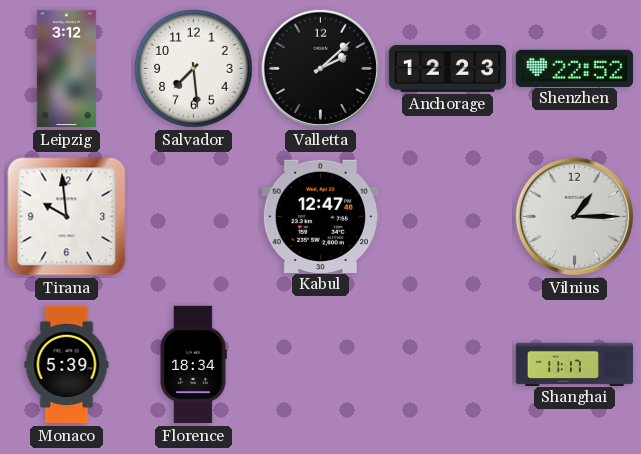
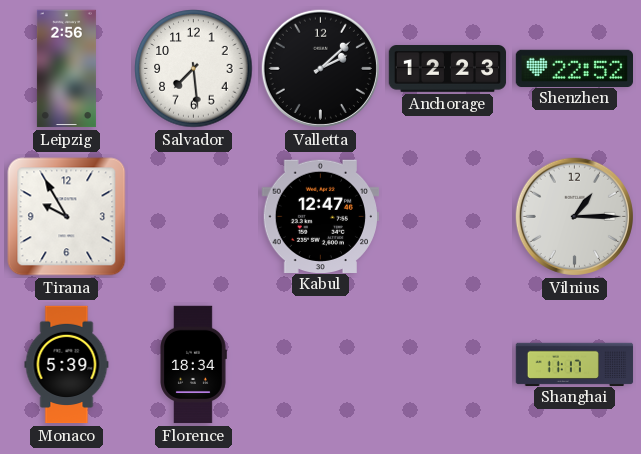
Leipzig: 3:12 -> 2:56 (66, 69)
Tirana: 9:59 -> 9:55 (67, 217)
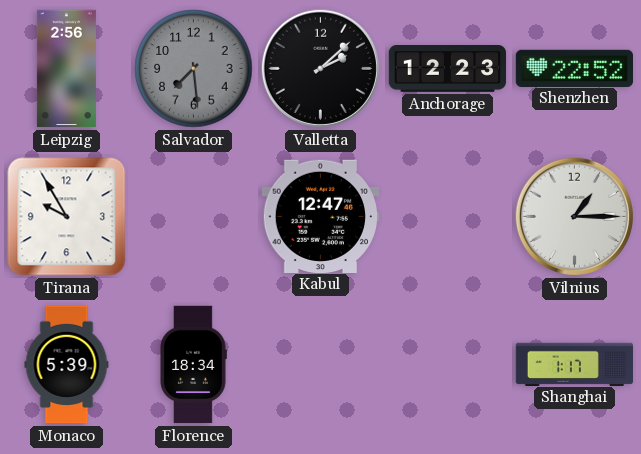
Salvador dial: white -> grey (194, 69)
Shanghai: 11:17 -> 1:17 (575, 364)
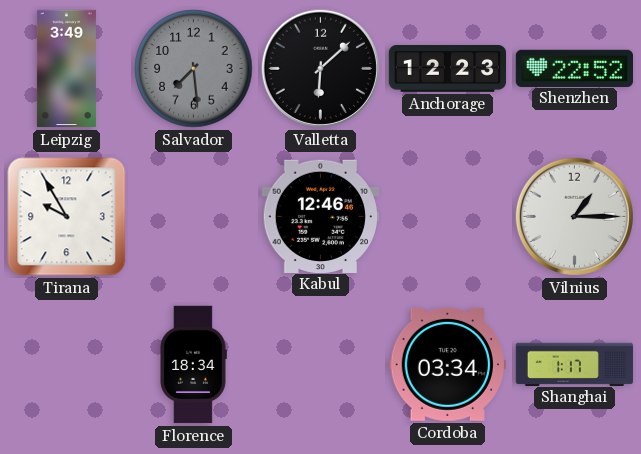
Leipzig: 2:56 -> 3:49 (66, 69)
Valletta: 2:08 -> 6:08 (320, 68)
Kabul: 12:47 -> 12:46 (320, 216)
Monaco: 5:39 -> none (67, 365)
Cordoba: none -> 03:34 (447, 364)
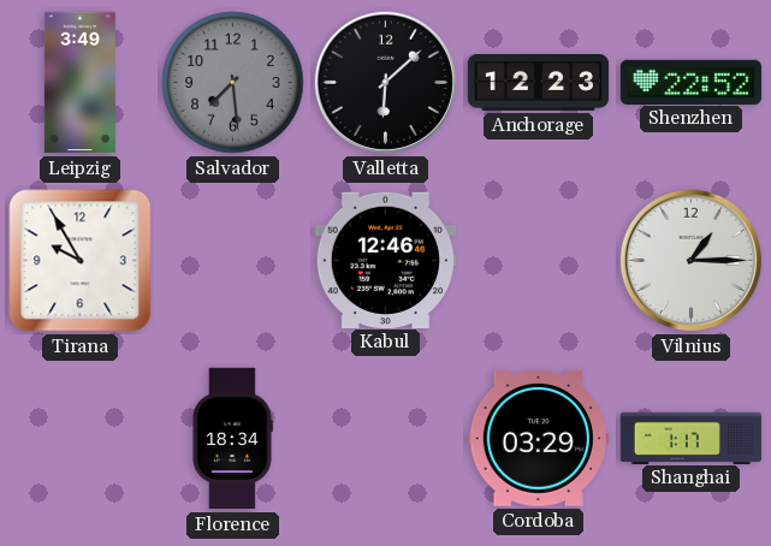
Cordoba: 03:34 -> 03:29 (538, 438)
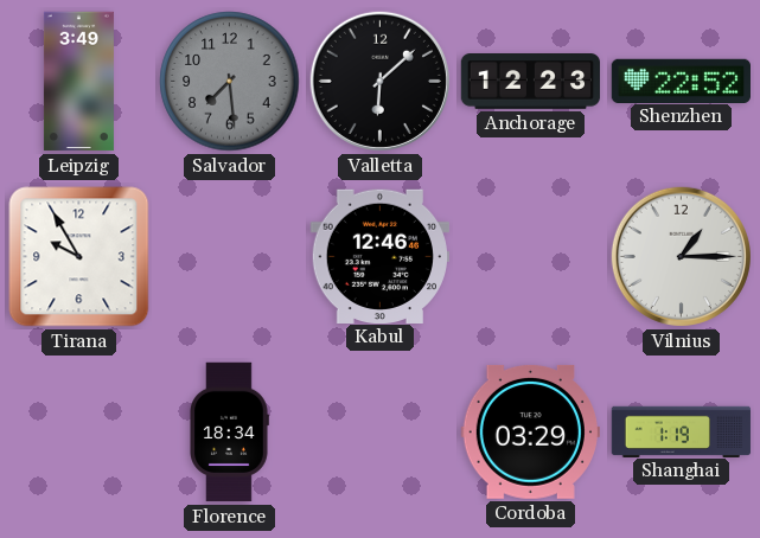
Shanghai: 1:17 -> 1:19 (682, 431)
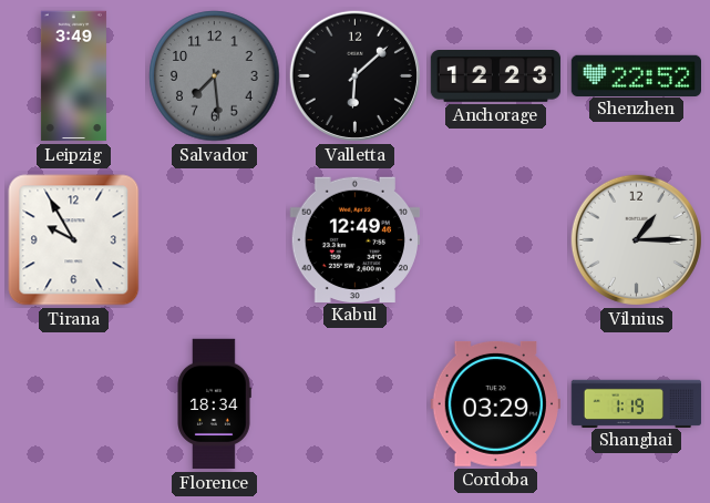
Kabul: 12:46 -> 12:49 (354, 239)
